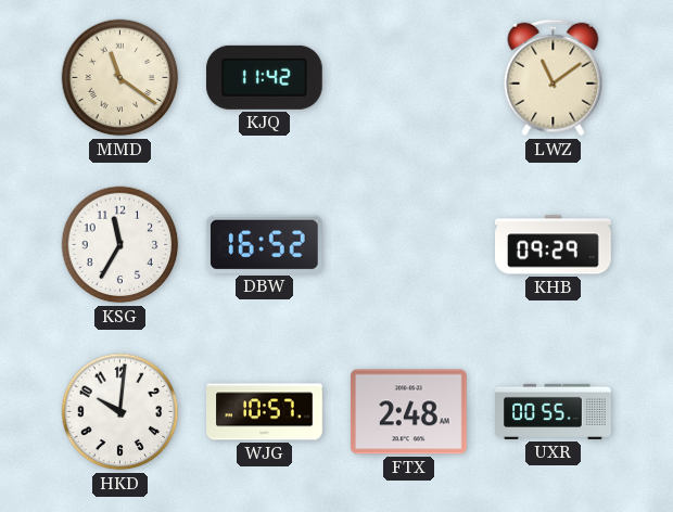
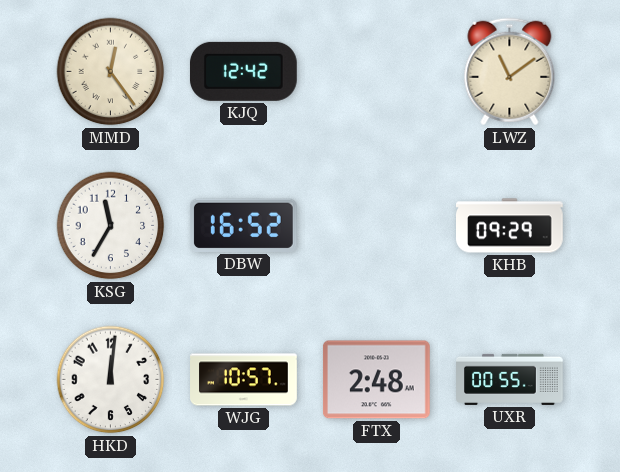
MMD: 11:21 -> 12:24 (111, 72)
KJQ: 11:42 -> 12:42 (243, 71)
HKD: 10:01 -> 12:01 (111, 380)
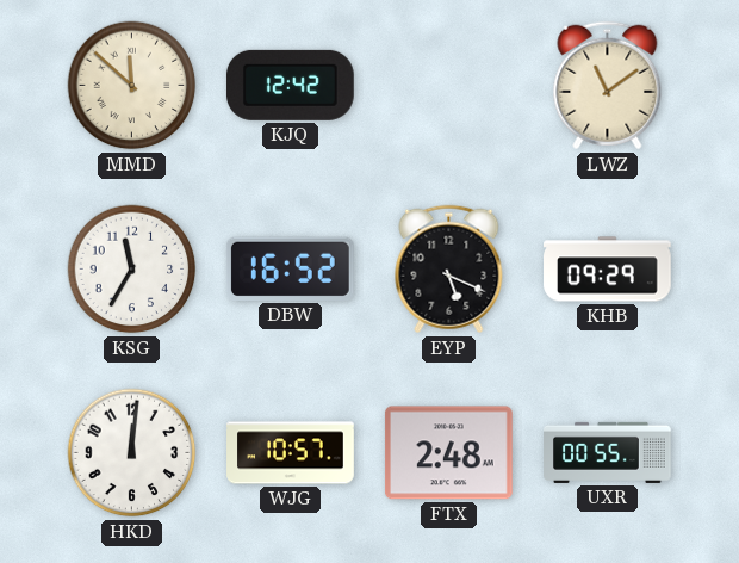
MMD: 12:24 -> 11:52 (132, 86)
EYP: none -> 5:19 (449, 270)
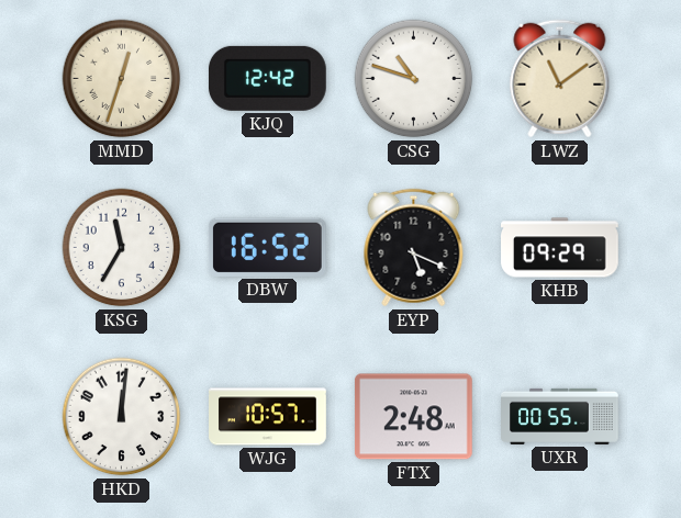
MMD: 11:52 -> 12:33 (122, 79)
CSG: none -> 10:48 (414, 79)
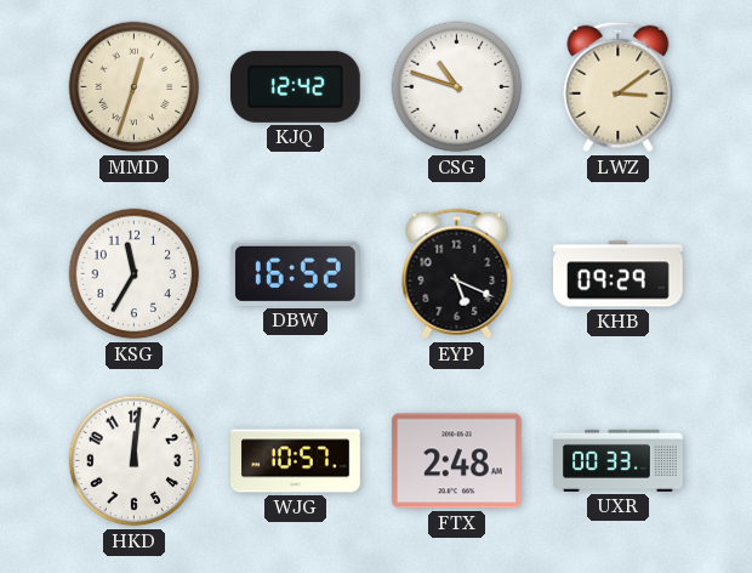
LWZ: 11:09 -> 3:09 (619, 87)
UXR: 00:55 -> 00:33 (619, 460)
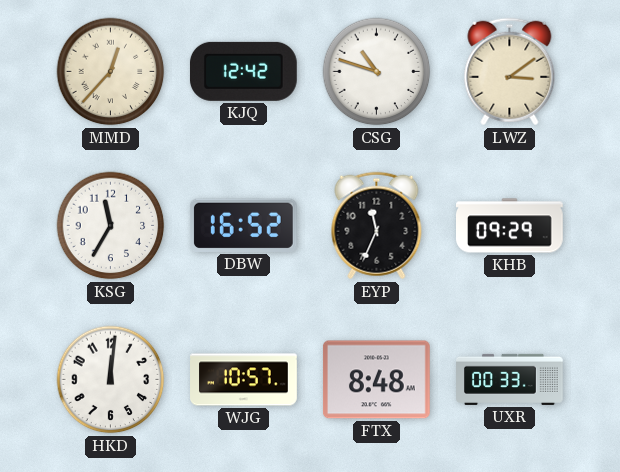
MMD: 12:33 -> 12:37 (111, 72)
EYP: 5:19 -> 11:34 (377, 226)
FTX: 2:48 -> 8:48 (376, 380)
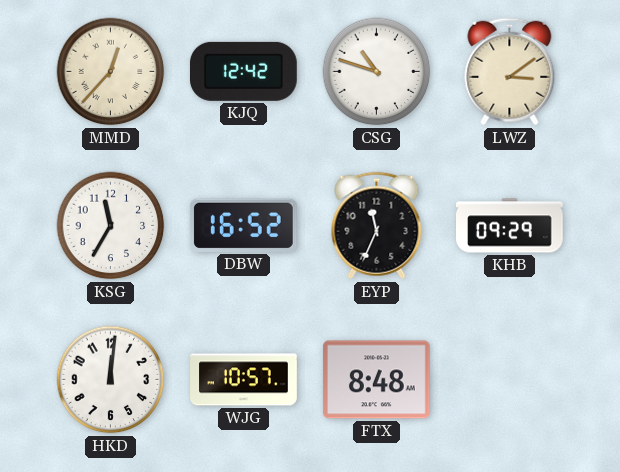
UXR: 00:33 -> none (510, 379)
